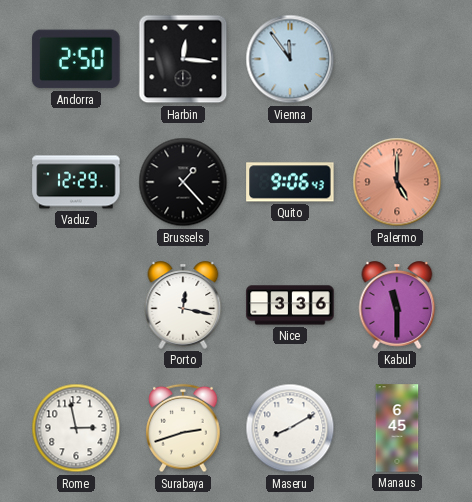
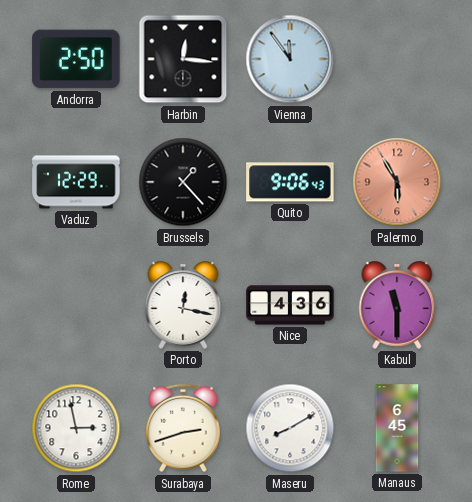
Palermo: 5:00 -> 5:55 (397, 182)
Nice: 3:36 -> 4:36 (290, 305)
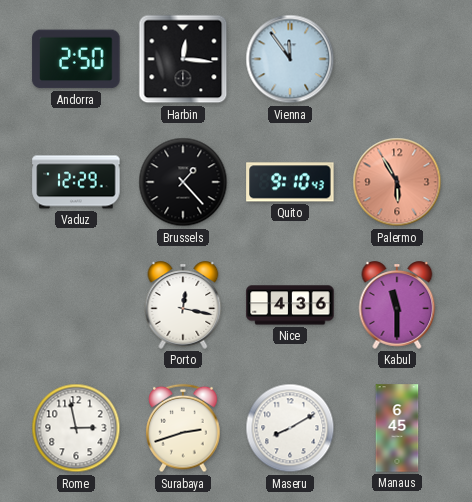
Quito: 9:06 -> 9:10 (290, 182)
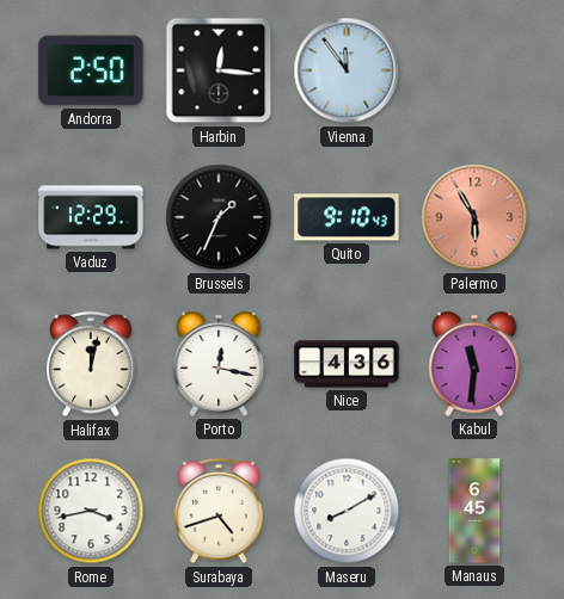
Brussels: 1:23 -> 1:34 (219, 217)
Halifax: none -> 12:02 (91, 364)
Kabul: 11:30 -> 11:31 (474, 364)
Rome: 2:58 -> 3:43 (91, 511)
Surabaya: 2:42 -> 4:42 (219, 511)
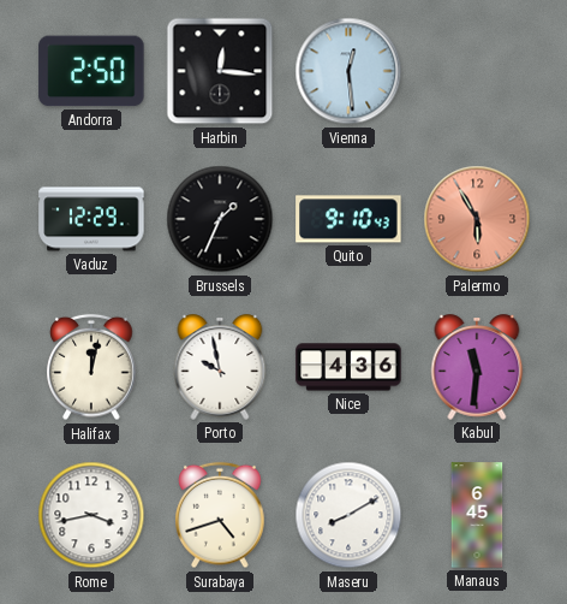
Vienna: 11:54 -> 12:29 (348, 71)
Porto: 12:17 -> 9:58 (220, 367)
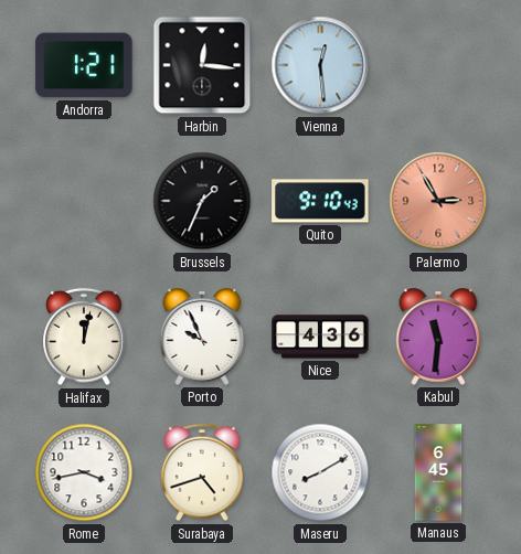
Andorra: 2:50 -> 1:21 (84, 65)
Vaduz: 12:29 -> none (91, 219)
Palermo: 5:55 -> 2:55 (438, 201)
Porto: 9:58 -> 9:56 (202, 337)
